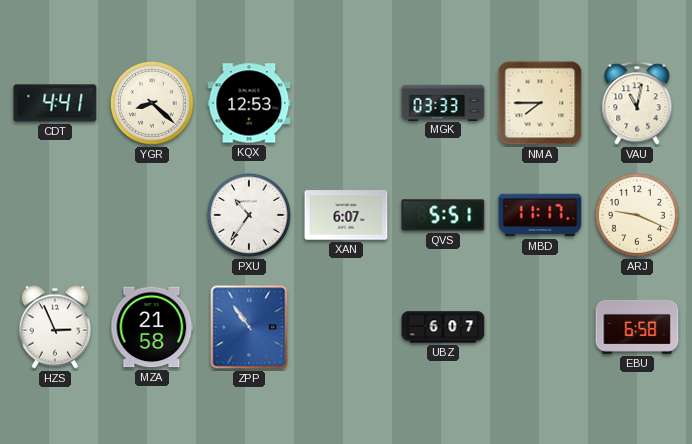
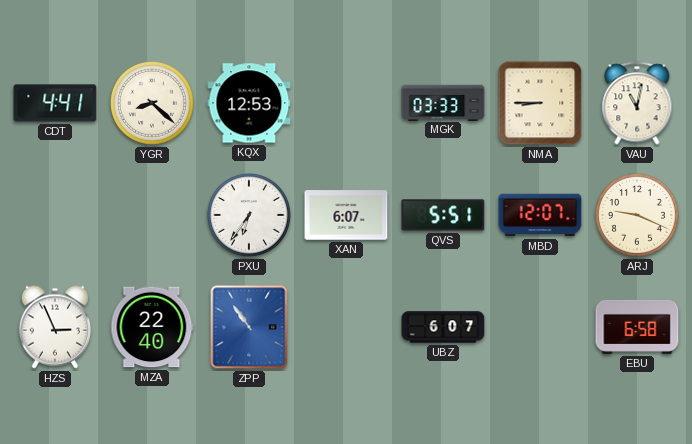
NMA: 7:45 -> 8:45 (540, 103)
PXU: 10:36 -> 6:36 (249, 215)
MBD: 11:17 -> 12:07 (540, 215)
MZA: 21:58 -> 22:40 (152, 327)
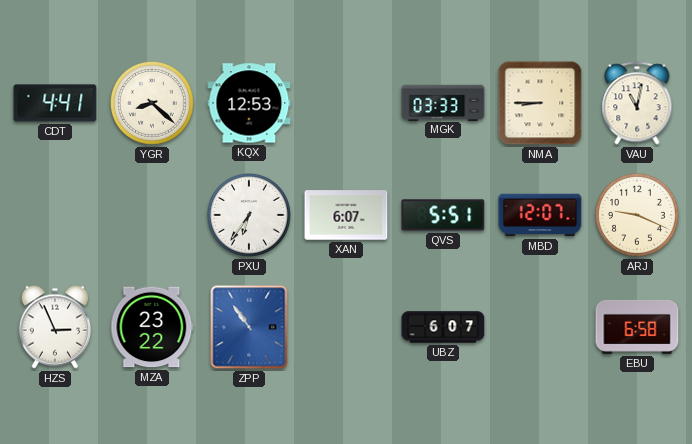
MZA: 22:40 -> 23:22 (152, 327)
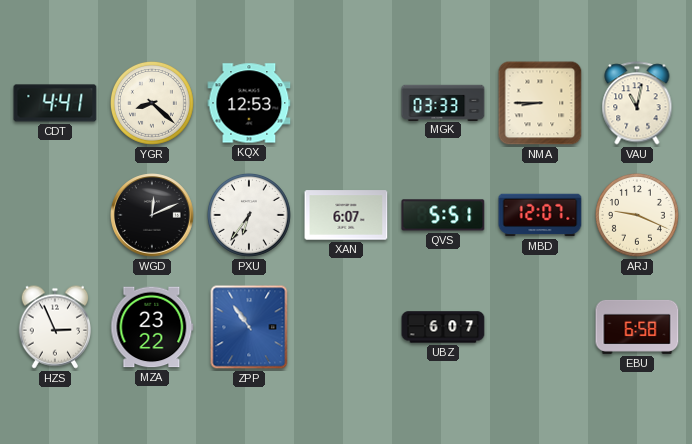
WGD: none -> 12:11 (152, 215)
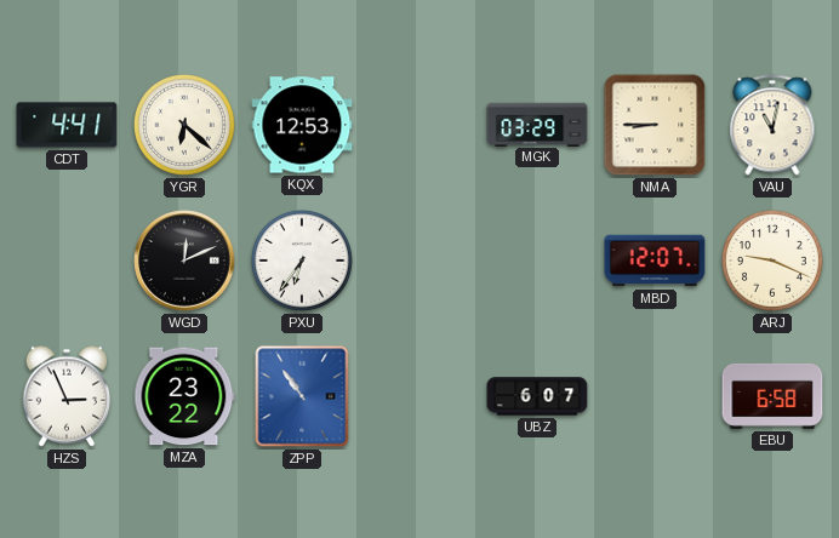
YGR: 8:22 -> 6:22 (184, 125)
MGK: 03:33 -> 03:29 (537, 124)
XAN: 6:07 -> none (346, 215)
QVS: 5:51 -> none (443, 215)
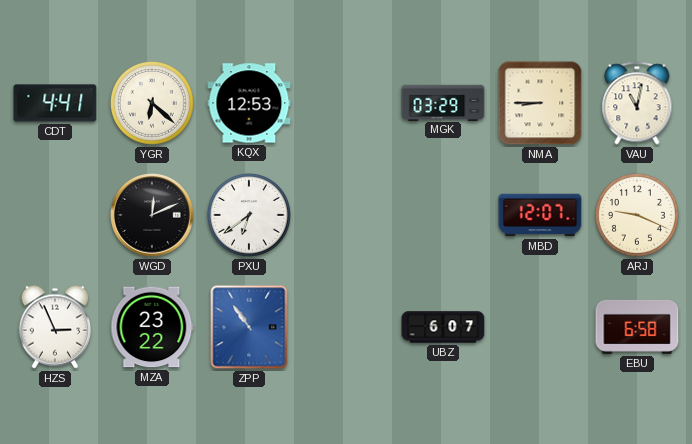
PXU: 6:36 -> 6:39 (249, 215)
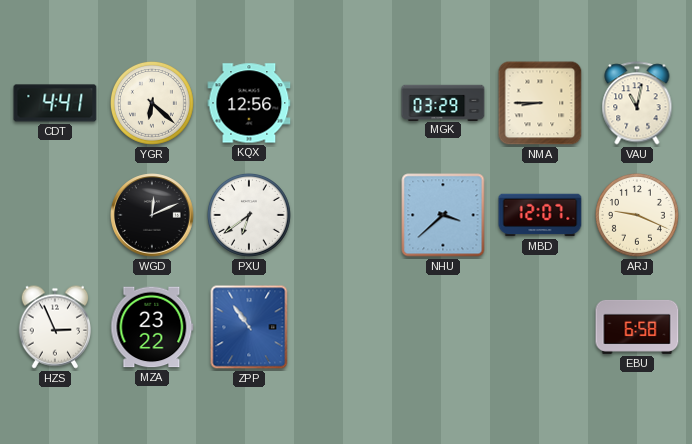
KQX: 12:53 -> 12:56 (249, 103)
NHU: none -> 3:38 (443, 215)
UBZ: 6:07 -> none (443, 327)
